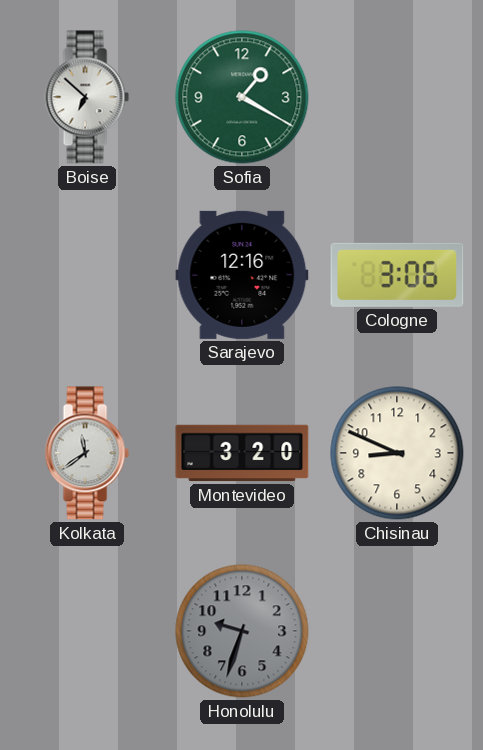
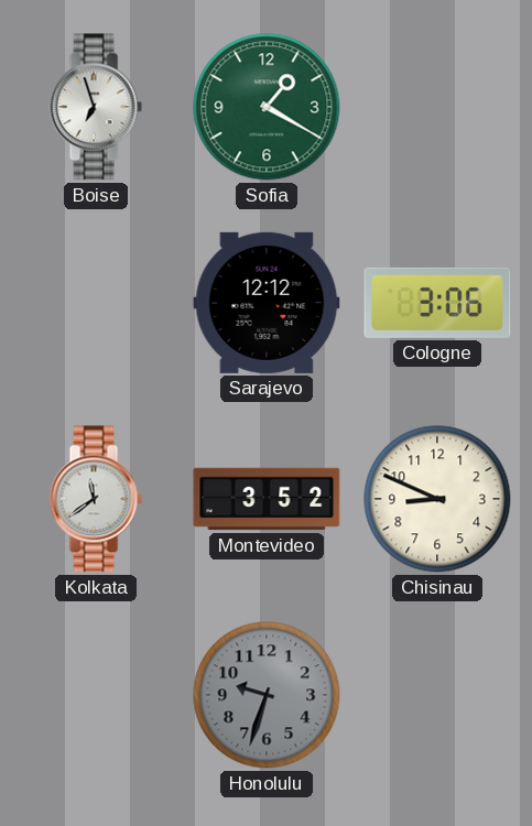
Boise: 6:52 -> 6:57 (96, 107)
Sarajevo: 12:16 -> 12:12 (267, 303)
Montevideo: 3:20 -> 3:52 (267, 499)
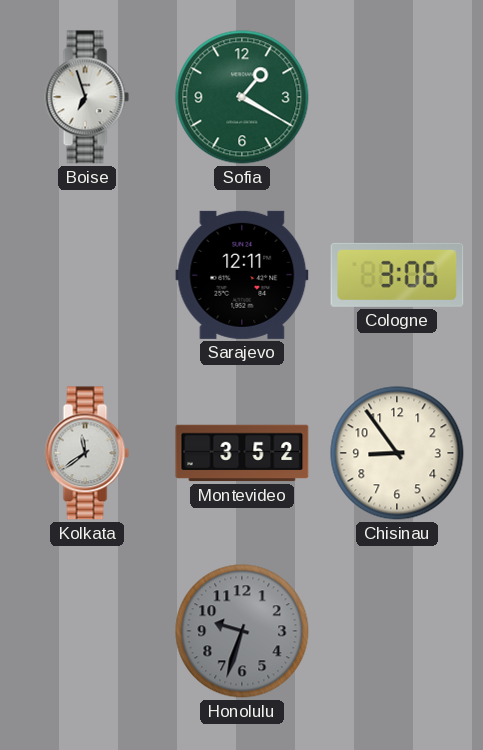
Sarajevo: 12:12 -> 12:11 (242, 275)
Chisinau: 8:49 -> 8:54 (397, 453)
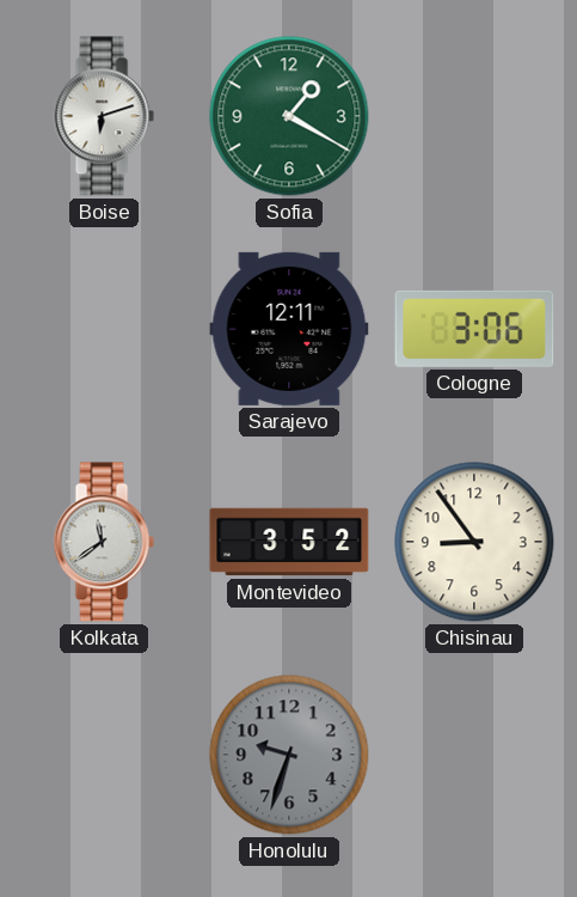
Boise: 6:57 -> 6:12 (104, 116)
